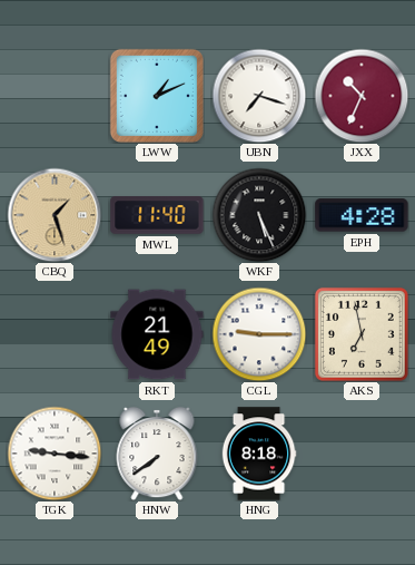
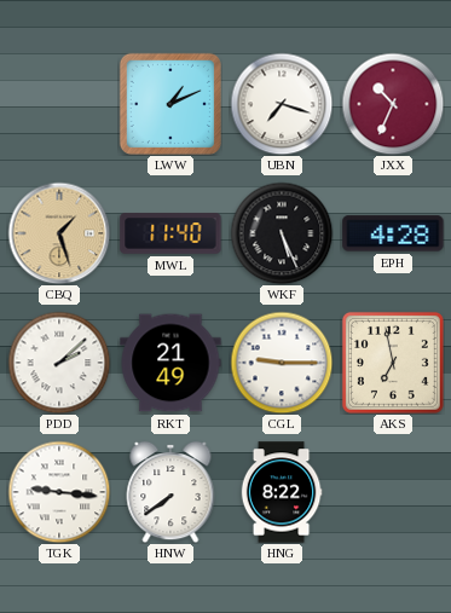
PDD: none -> 2:08 (59, 363)
HNG: 8:18 -> 8:22 (282, 492)
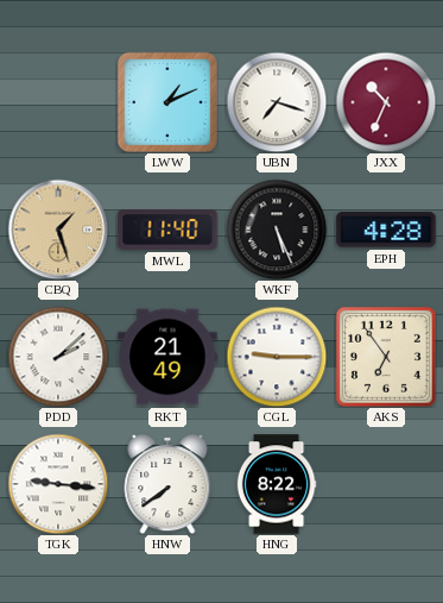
AKS: 6:58 -> 6:54 (386, 357)
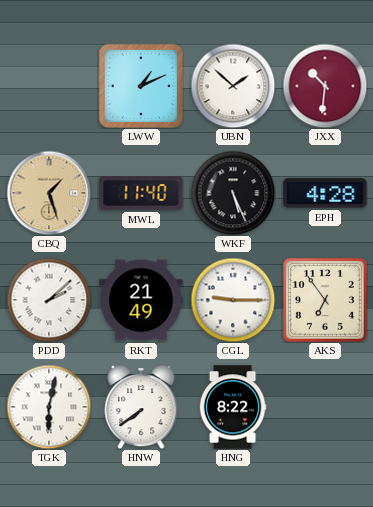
UBN: 7:18 -> 1:52 (233, 86)
JXX: 10:34 -> 10:31 (325, 86)
TGK: 9:16 -> 6:02 (49, 407)
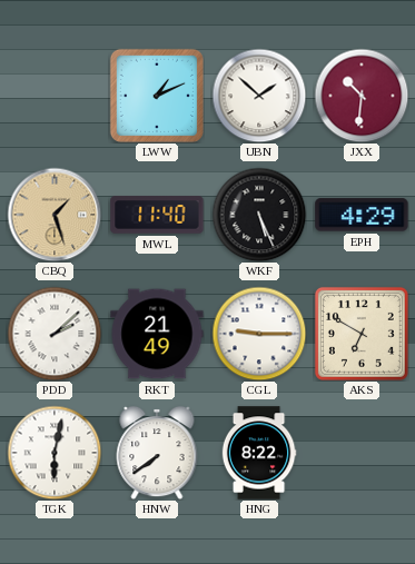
EPH: 4:28 -> 4:29 (362, 215)
AKS: 6:54 -> 6:50 (362, 334)
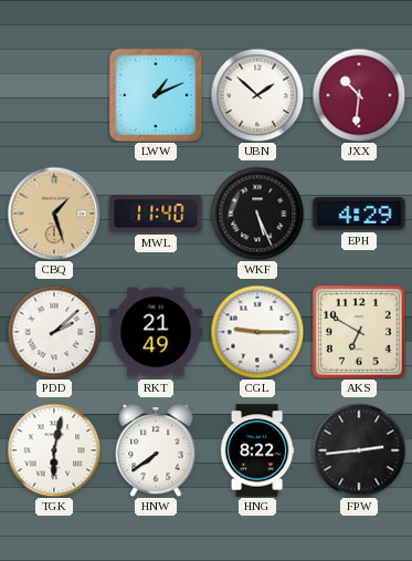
FPW: none -> 2:44 (359, 450)
